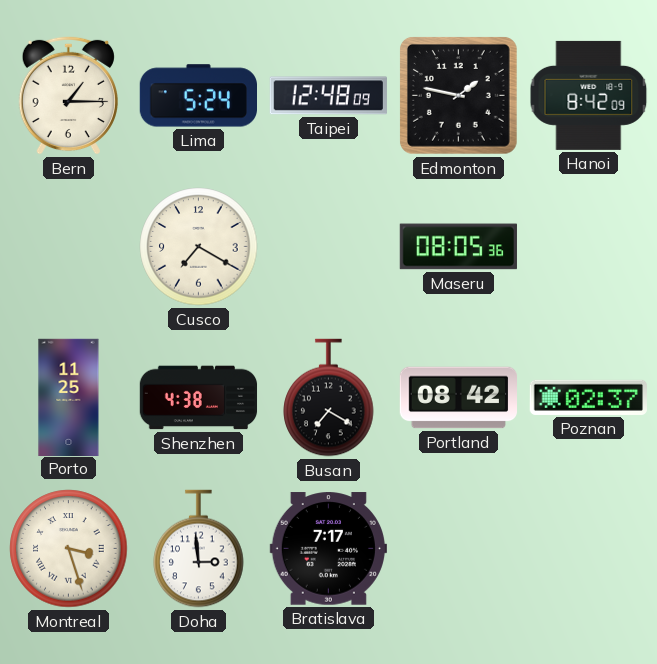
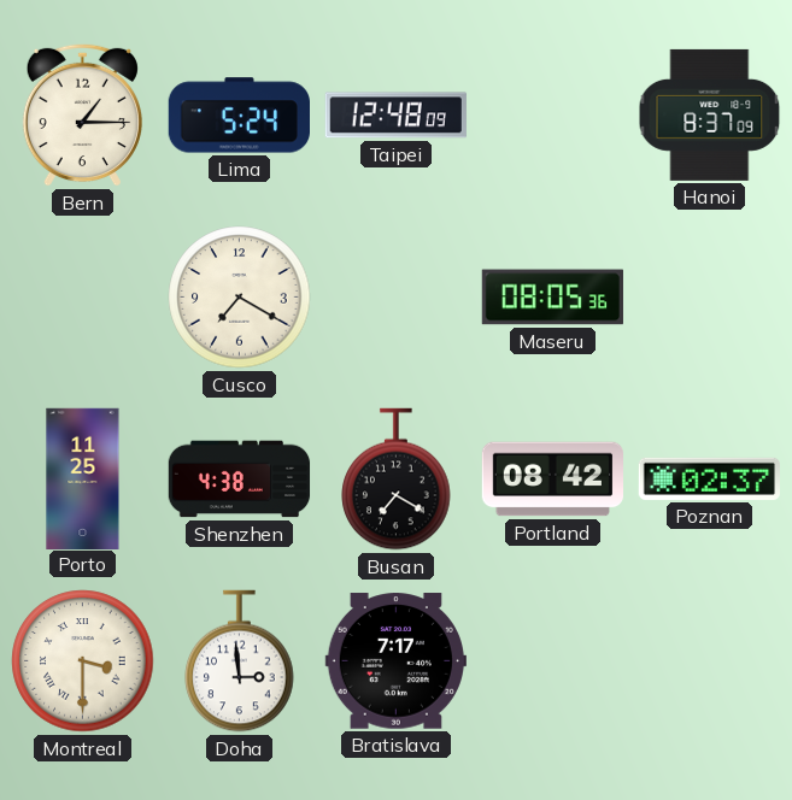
Edmonton: 1:47 -> none (458, 95)
Hanoi: 8:42 -> 8:37 (710, 114)
Montreal: 3:27 -> 3:30 (83, 661)
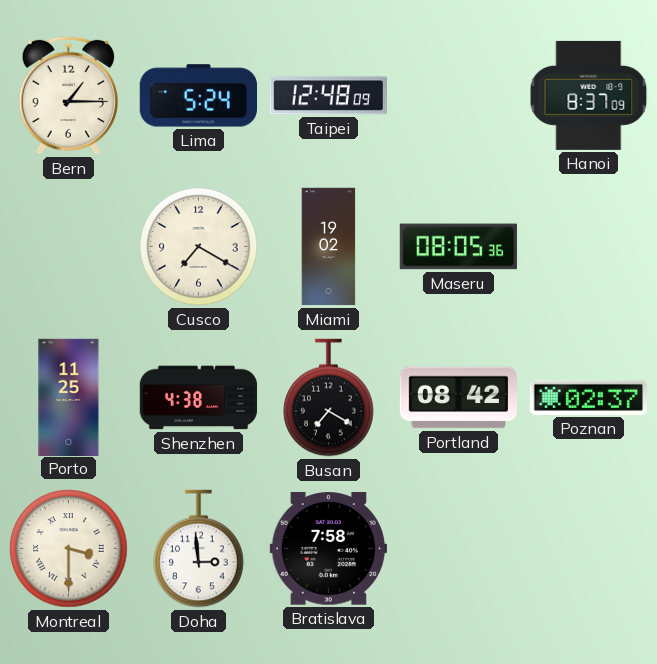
Miami: none -> 19:02 (329, 247)
Bratislava: 7:17 -> 7:58 (328, 549)
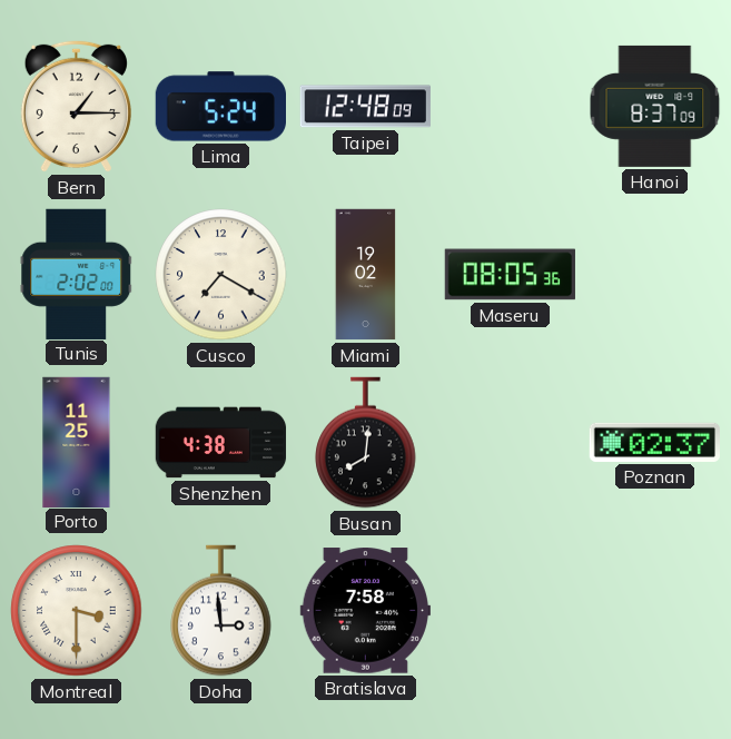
Tunis: none -> 2:02 (77, 274)
Busan: 7:20 -> 8:01 (366, 443)
Portland: 08:42 -> none (459, 398)
